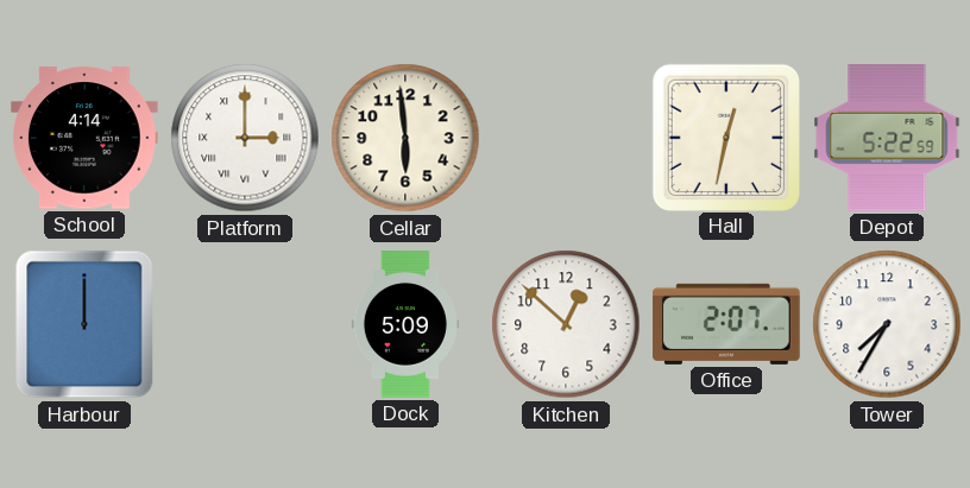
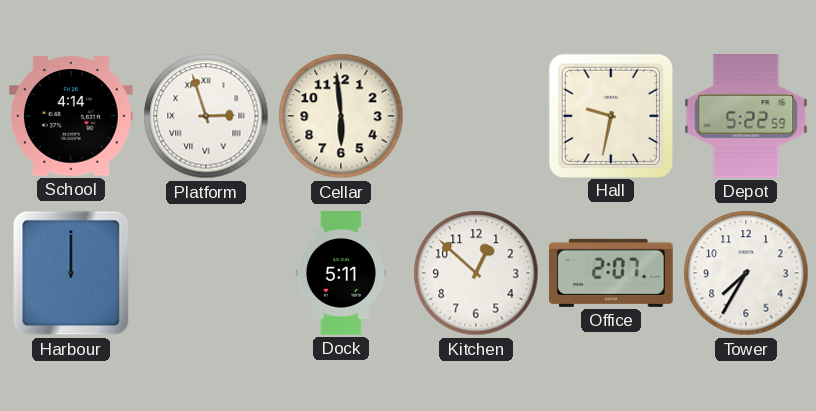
Platform: 3:00 -> 2:57 (206, 116)
Hall: 12:32 -> 9:32 (610, 115)
Dock: 5:09 -> 5:11 (341, 273)
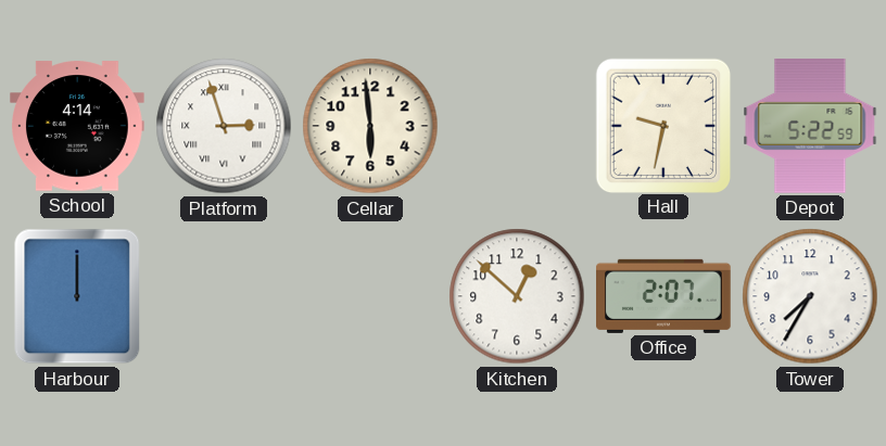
Dock: 5:11 -> none (341, 273)
